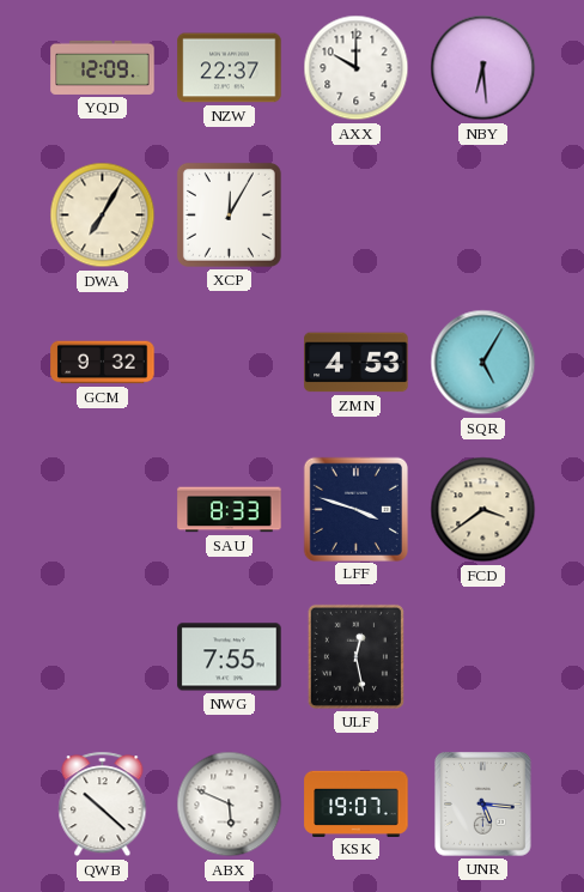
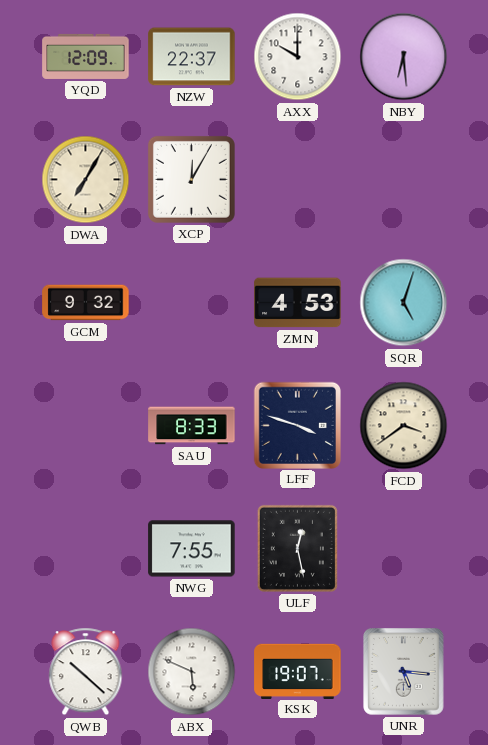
SQR: 5:05 -> 5:03 (404, 303)
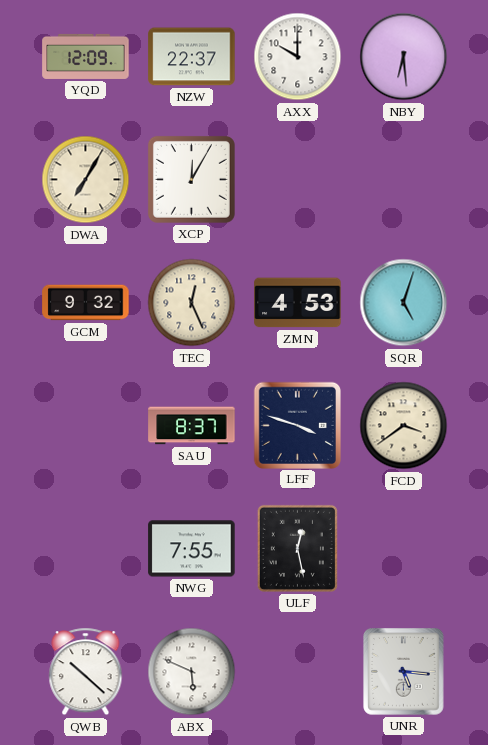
TEC: none -> 12:26 (192, 303)
SAU: 8:33 -> 8:37 (192, 426)
KSK: 19:07 -> none (298, 671)
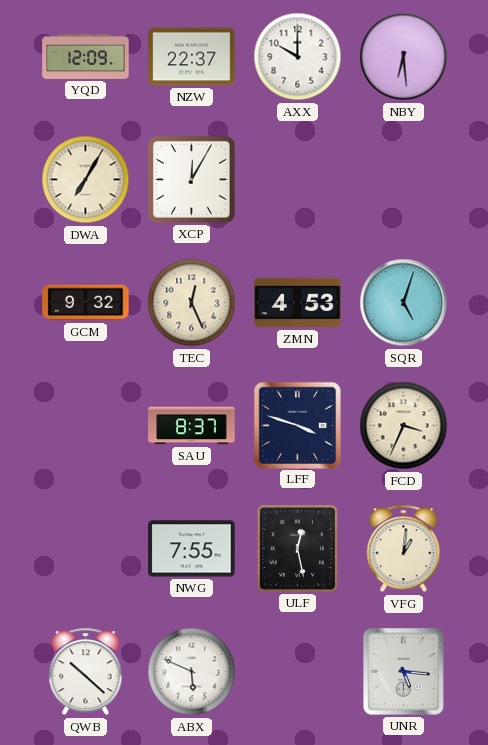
FCD: 3:39 -> 3:34 (404, 426)
VFG: none -> 1:01 (404, 549)
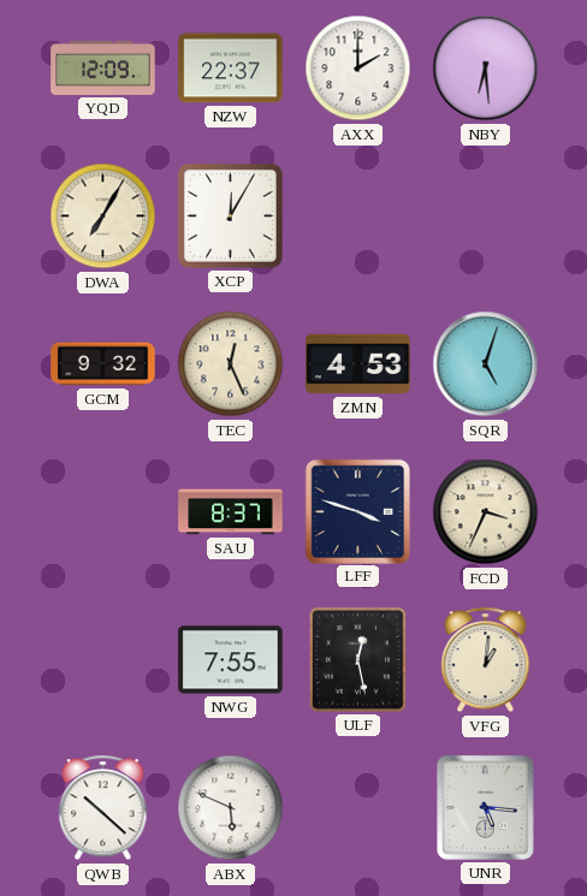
AXX: 10:00 -> 2:00 (358, 69)
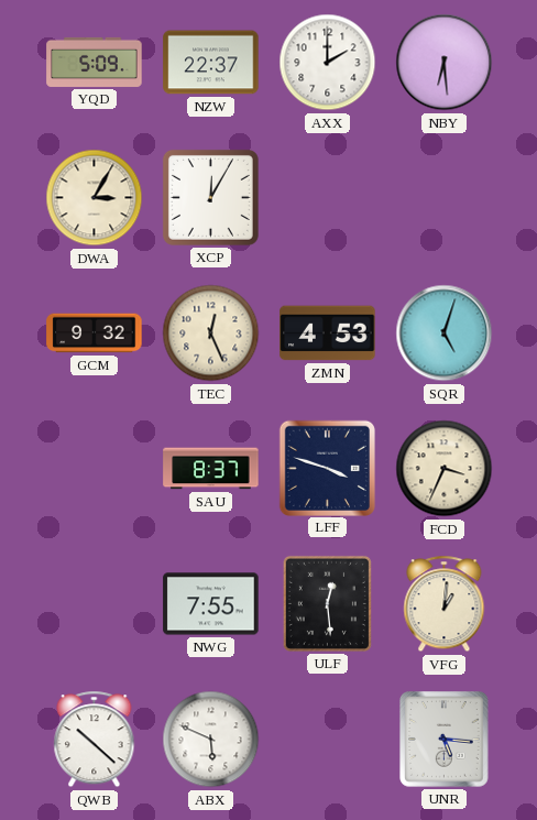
YQD: 12:09 -> 5:09 (95, 62)
DWA: 7:05 -> 3:05 (95, 198)
ULF: 12:28 -> 12:29 (327, 603)
